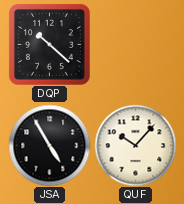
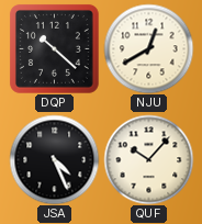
NJU: none -> 12:40 (148, 48)
JSA: 4:55 -> 4:26 (54, 159)
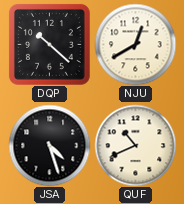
JSA: 4:26 -> 4:27 (49, 145)
QUF: 10:07 -> 10:41 (135, 145)
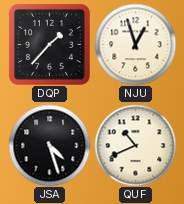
DQP: 10:22 -> 1:37 (49, 44)
NJU: 12:40 -> 12:57 (135, 44)
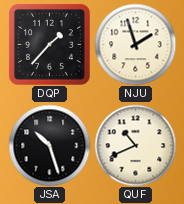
NJU: 12:57 -> 1:57 (135, 44)
JSA: 4:27 -> 10:27 (49, 145)
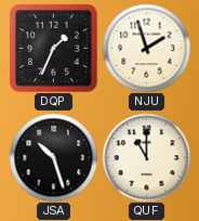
DQP: 1:37 -> 1:34 (53, 48)
QUF: 10:41 -> 11:00 (146, 157)
